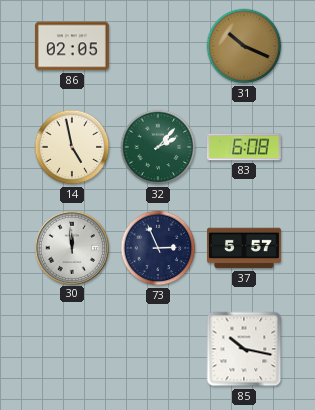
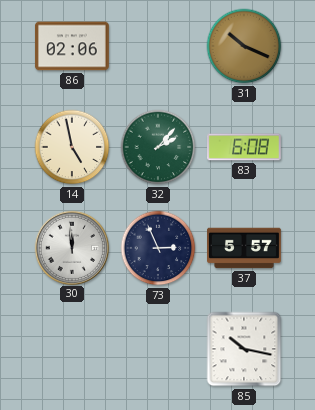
86: 02:05 -> 02:06 (72, 46)
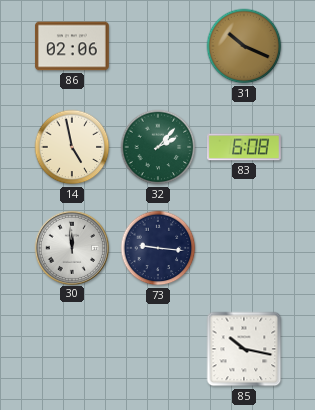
73: 2:56 -> 9:16 (158, 248)
37: 5:57 -> none (245, 248)
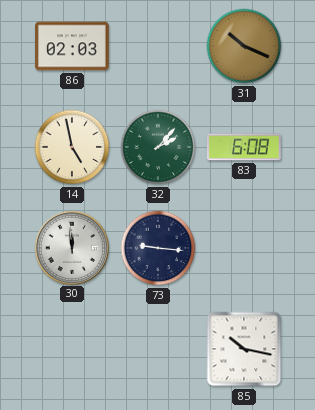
86: 02:06 -> 02:03 (72, 46)
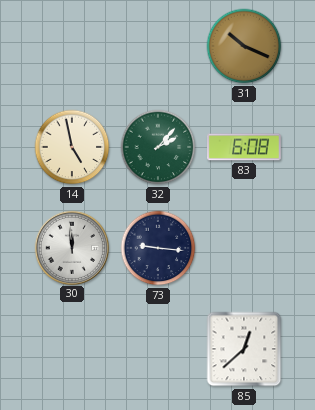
86: 02:03 -> none (72, 46)
85: 10:17 -> 12:38 (244, 349)
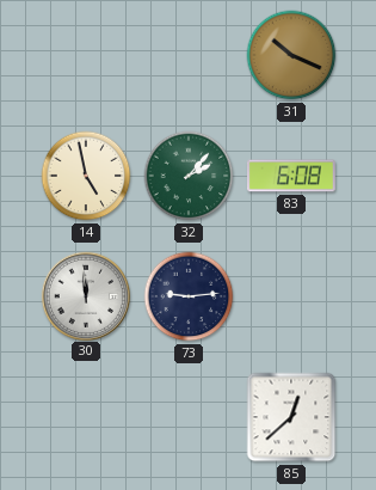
73: 9:16 -> 9:14 (189, 296)
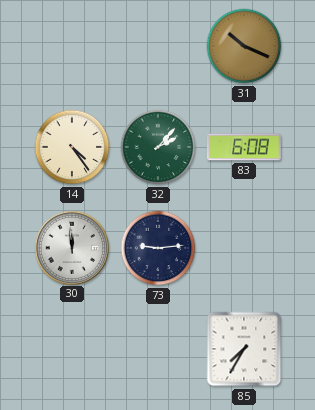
14: 4:58 -> 4:24 (72, 147)
85: 12:38 -> 7:35 (244, 349)
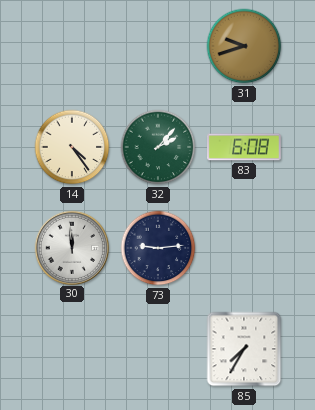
31: 10:19 -> 9:42 (244, 46)
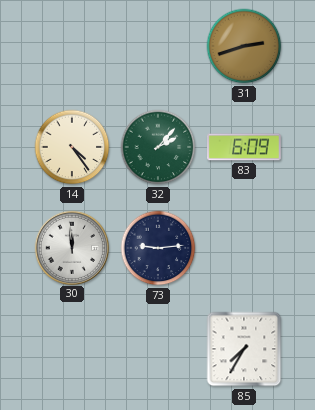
31: 9:42 -> 2:42 (244, 46)
83: 6:08 -> 6:09 (244, 147)
